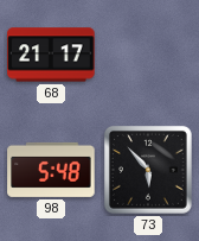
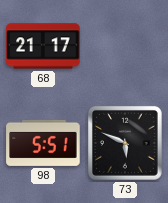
98: 5:48 -> 5:51 (43, 143)
73: 5:53 -> 5:49 (125, 143)
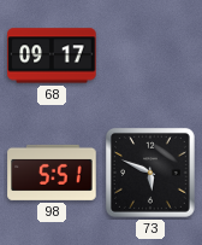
68: 21:17 -> 09:17 (52, 56)
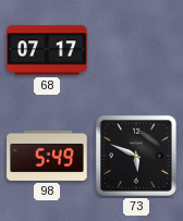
68: 09:17 -> 07:17 (47, 50)
98: 5:51 -> 5:49 (47, 156)
